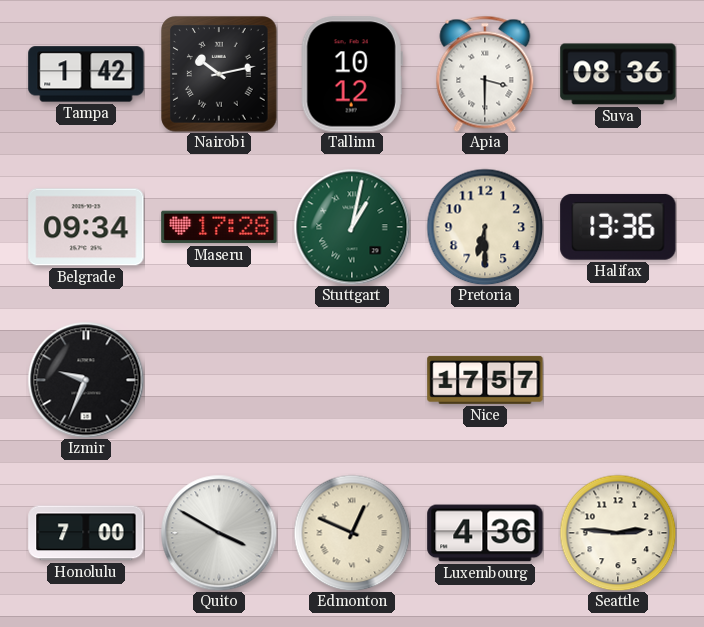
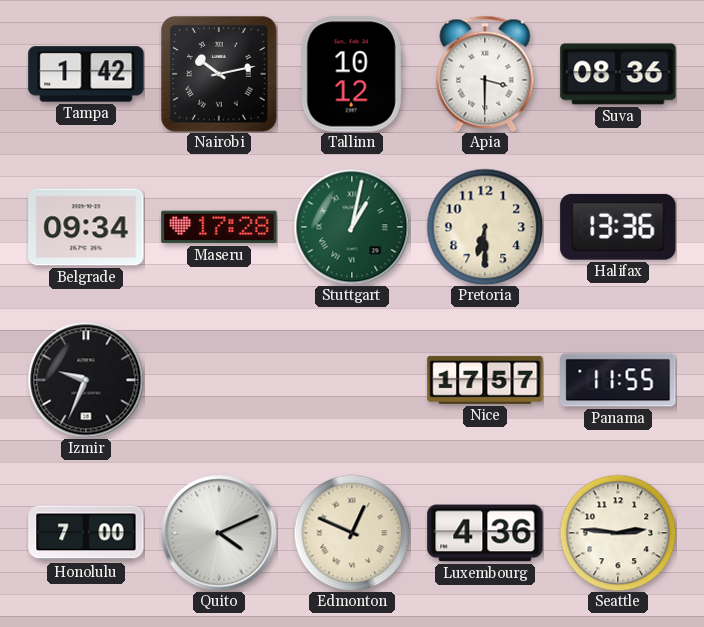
Panama: none -> 11:55 (618, 380)
Quito: 3:50 -> 4:11 (219, 533)
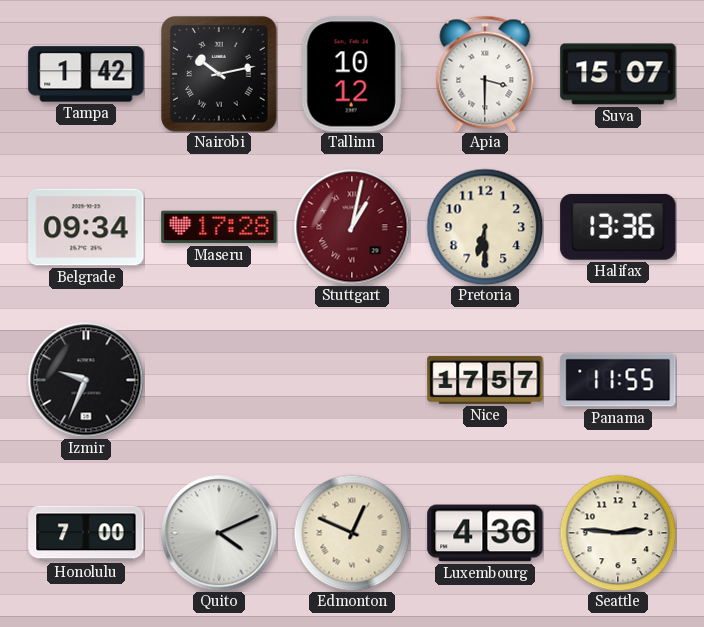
Suva: 08:36 -> 15:07 (618, 74)
Stuttgart dial: green -> burgundy (352, 227)
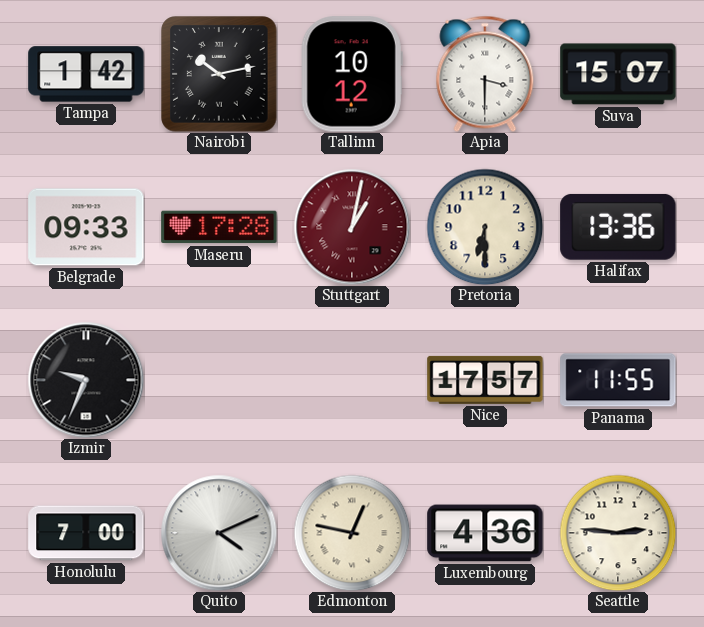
Belgrade: 09:34 -> 09:33 (86, 227)
Edmonton: 12:49 -> 12:47 (352, 533)
